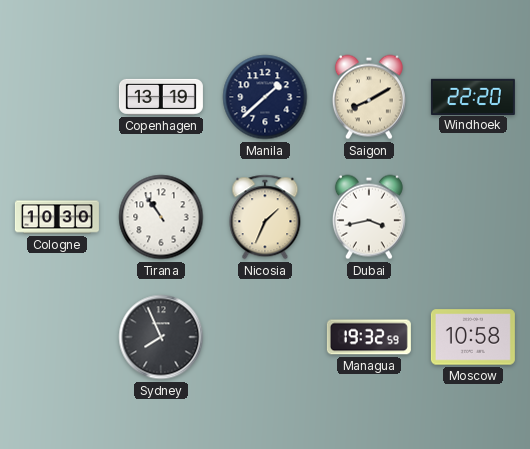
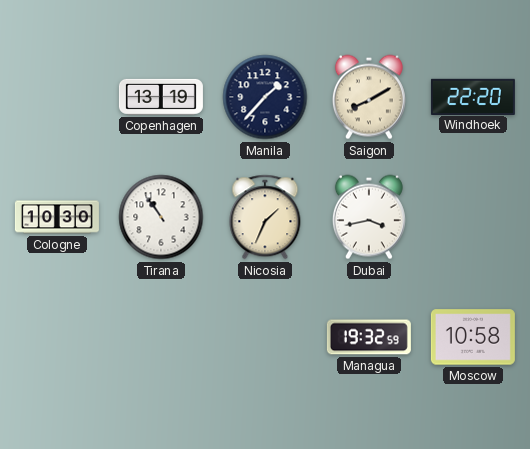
Manila: 1:38 -> 1:37 (265, 97)
Sydney: 7:56 -> none (161, 337)
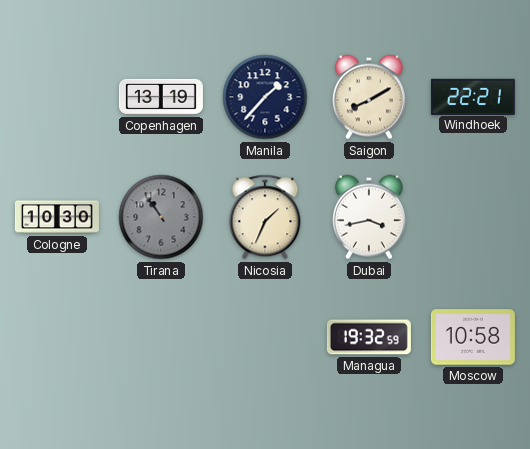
Windhoek: 22:20 -> 22:21 (473, 96)
Tirana dial: white -> grey (161, 217)
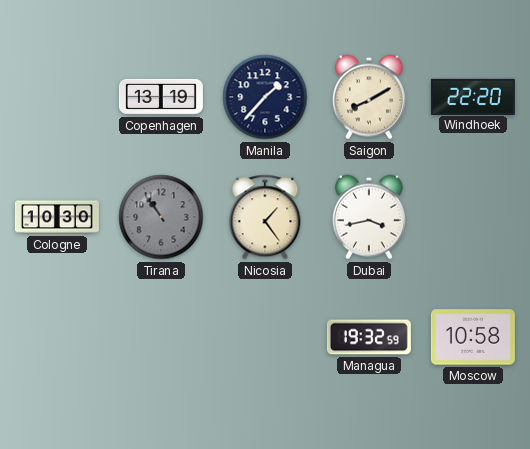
Windhoek: 22:21 -> 22:20 (473, 96)
Nicosia: 1:34 -> 1:24 (265, 217)
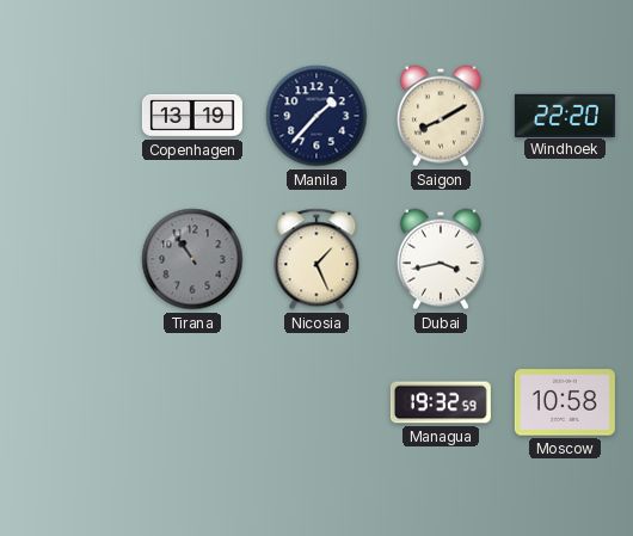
Cologne: 10:30 -> none (57, 217)
Nicosia: 1:24 -> 1:26 (316, 259)
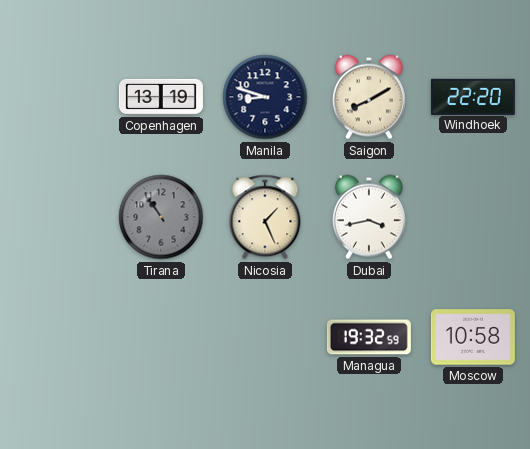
Manila: 1:37 -> 8:48 (265, 97)
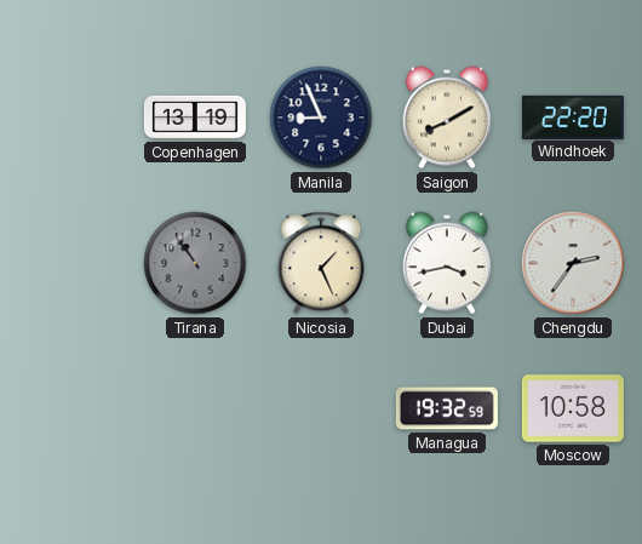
Manila: 8:48 -> 8:56 (321, 118)
Chengdu: none -> 2:36 (573, 263)
